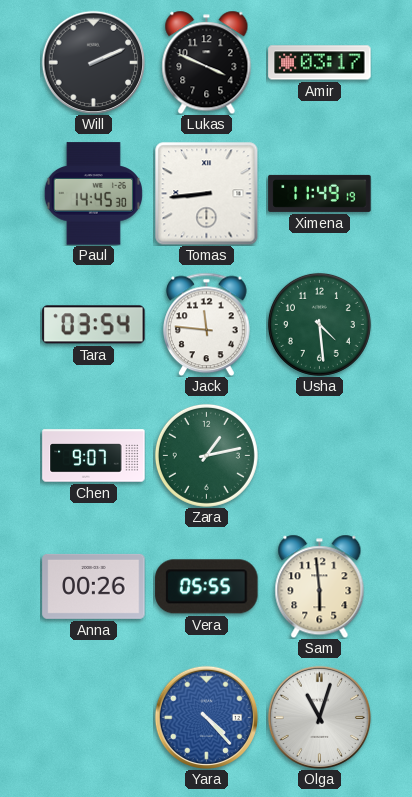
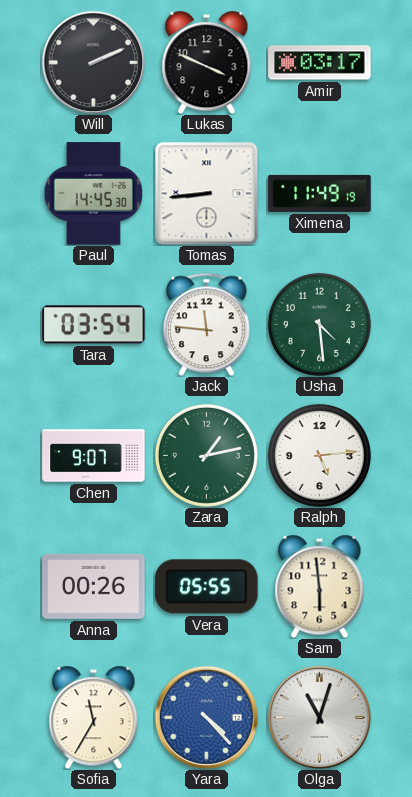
Ralph: none -> 5:14 (319, 455)
Sofia: none -> 11:35 (94, 717)
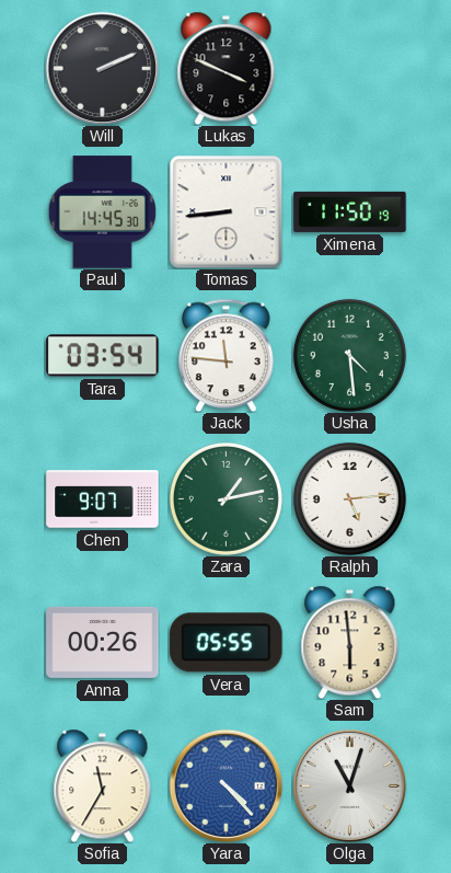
Amir: 03:17 -> none (320, 63)
Ximena: 11:49 -> 11:50 (350, 211)
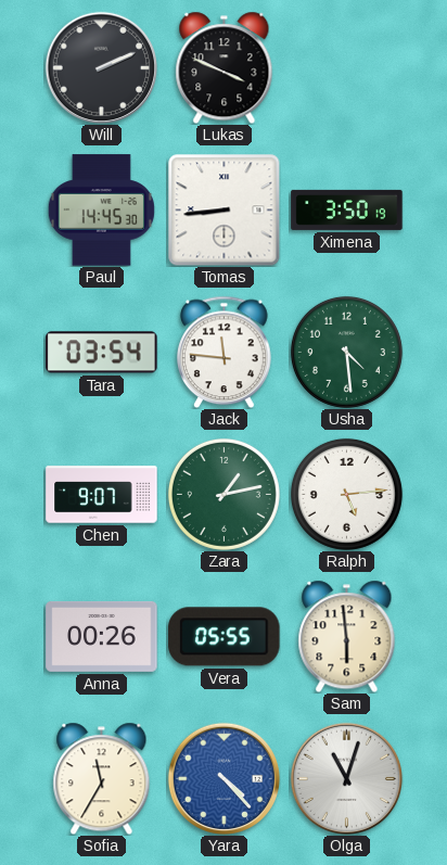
Ximena: 11:50 -> 3:50 (347, 209)
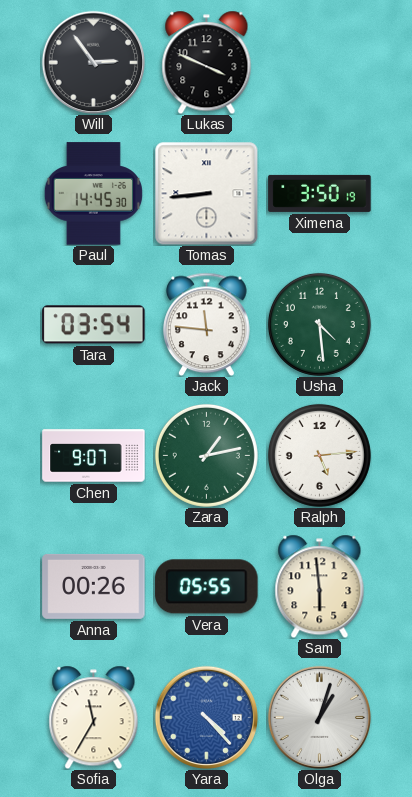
Will: 2:11 -> 2:54 (93, 62)
Olga: 11:03 -> 1:03 (319, 717)
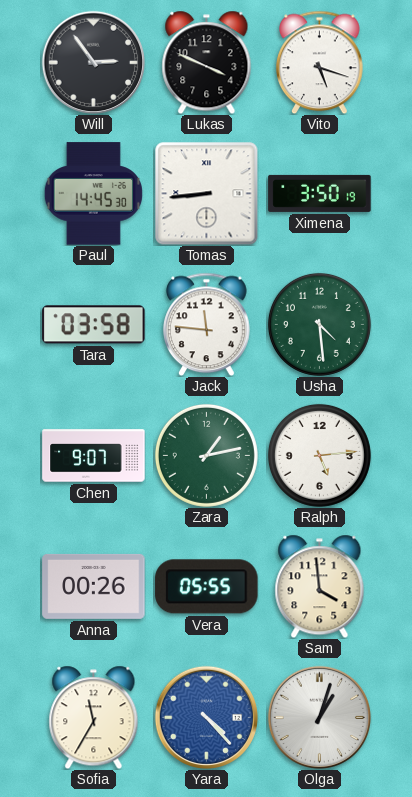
Vito: none -> 5:18 (320, 62)
Tara: 03:54 -> 03:58 (94, 325)
Sam: 5:59 -> 3:59 (320, 586)
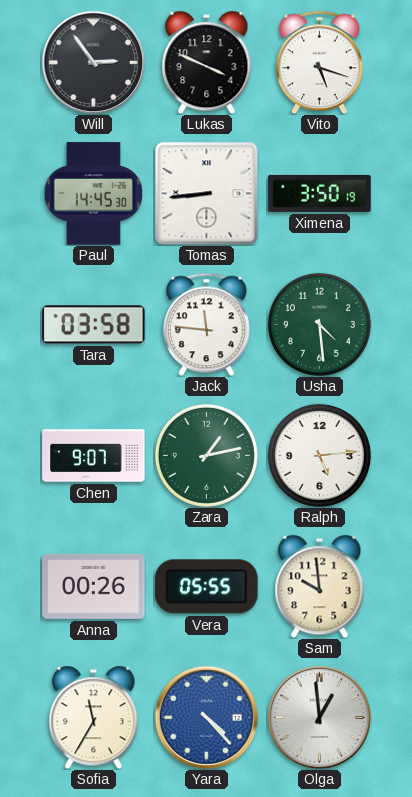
Sam: 3:59 -> 9:59 (320, 586)
Olga: 1:03 -> 12:59 (319, 717)
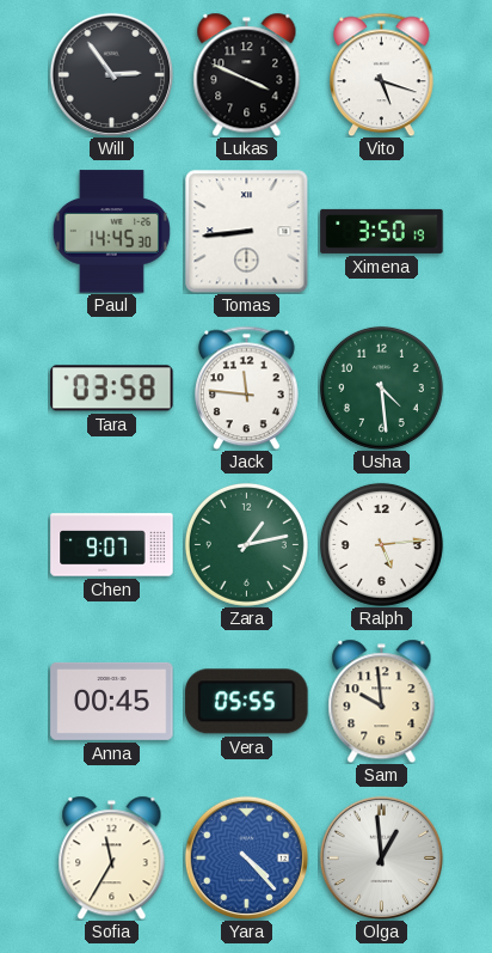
Anna: 00:26 -> 00:45 (112, 701)
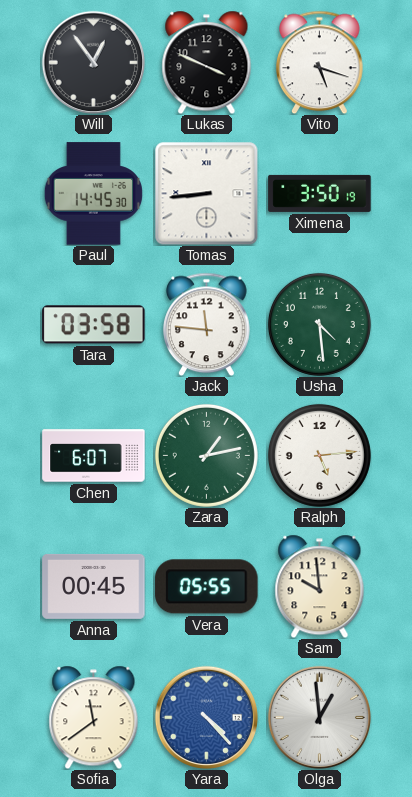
Will: 2:54 -> 12:54 (93, 62)
Chen: 9:07 -> 6:07 (94, 456)
Sofia: 11:35 -> 11:39 (94, 717)
